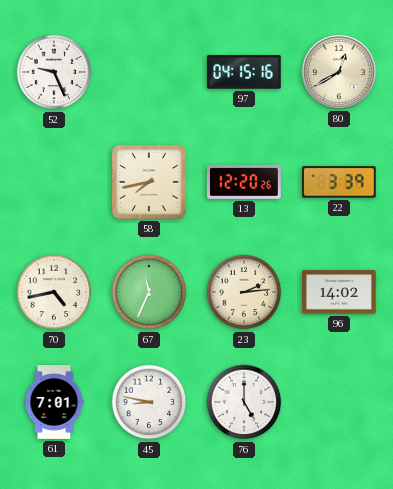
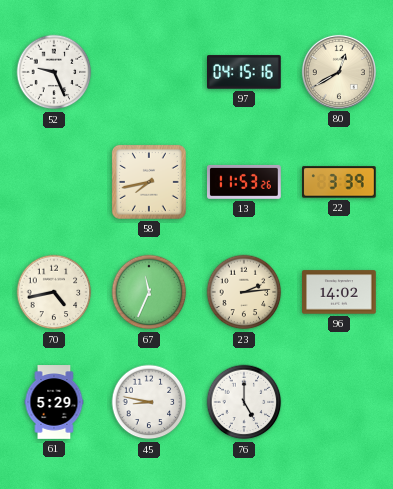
13: 12:20 -> 11:53 (245, 182)
61: 7:01 -> 5:29 (54, 402)
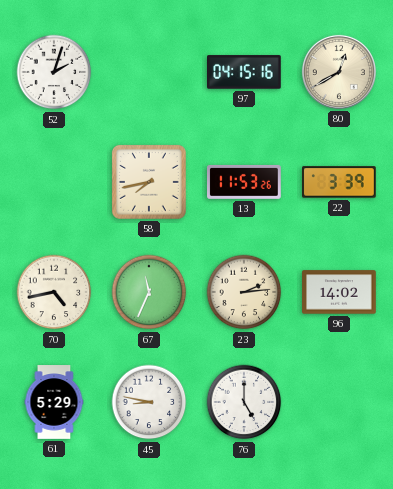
52: 9:26 -> 2:03 (54, 72)
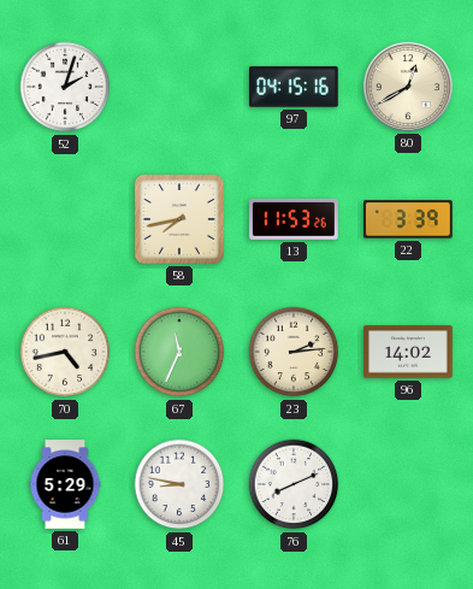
76: 5:00 -> 8:11 (294, 484)
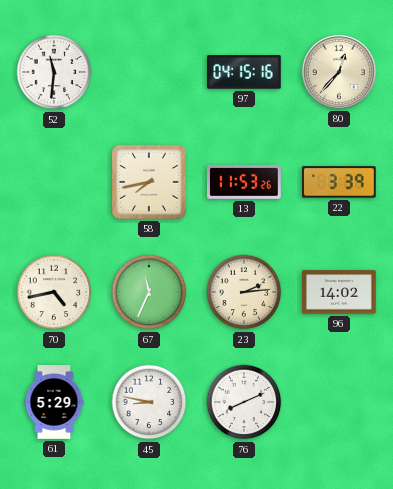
52: 2:03 -> 11:31 (54, 72)
80: 12:40 -> 12:37 (339, 72)
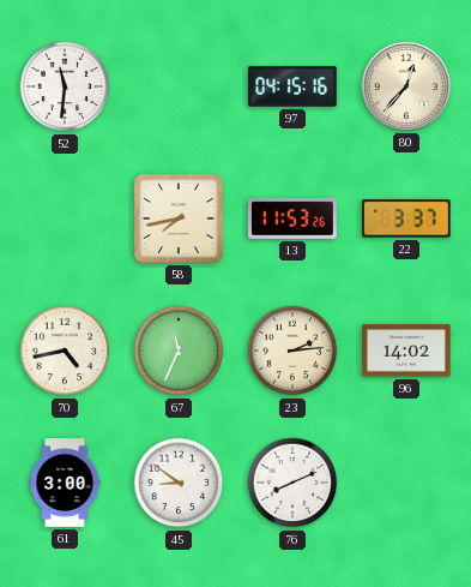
22: 3:39 -> 3:37 (407, 218)
61: 5:29 -> 3:00 (65, 483)
45: 8:47 -> 8:51 (179, 483)
